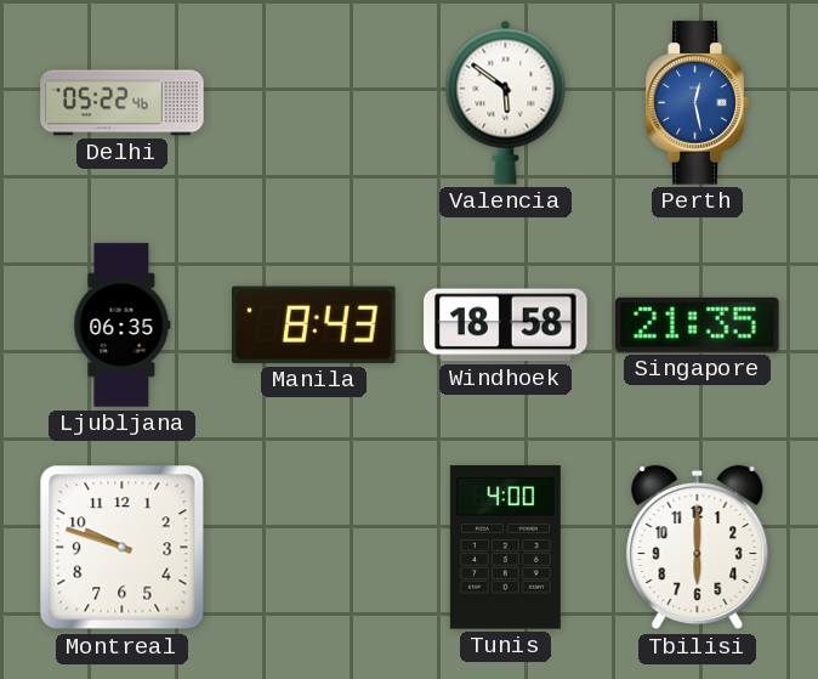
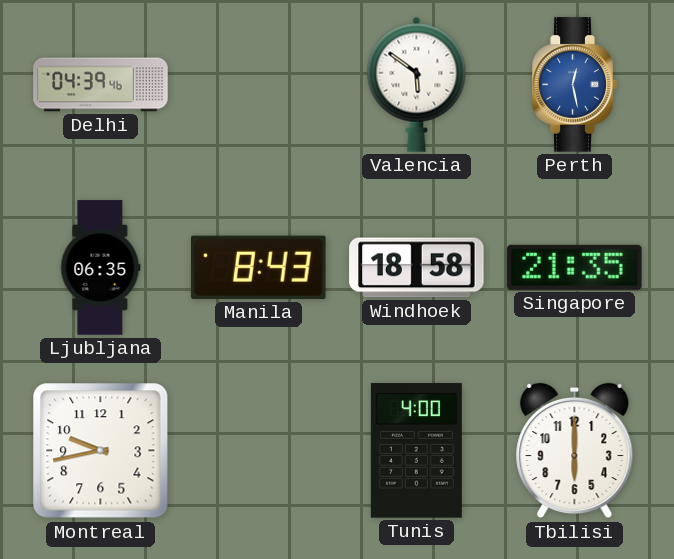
Delhi: 05:22 -> 04:39 (101, 85)
Montreal: 9:48 -> 9:43 (101, 451)
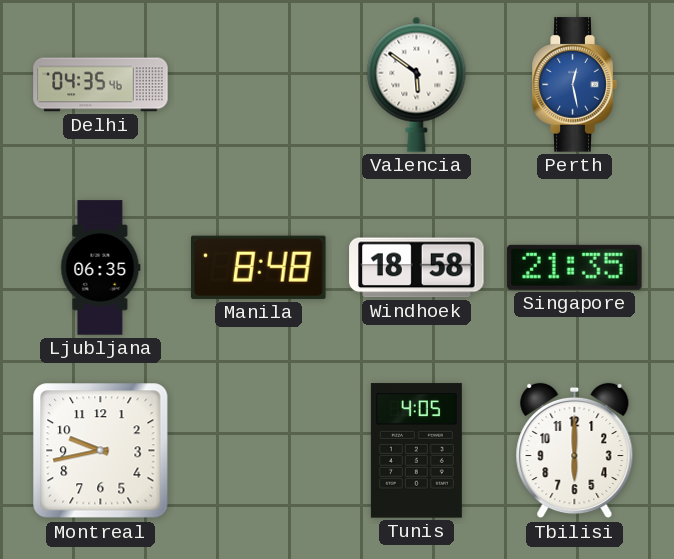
Delhi: 04:39 -> 04:35 (101, 85)
Manila: 8:43 -> 8:48 (259, 267)
Tunis: 4:00 -> 4:05 (416, 451)
